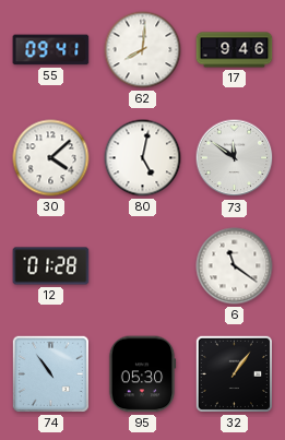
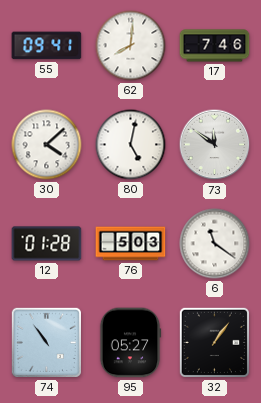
17: 9:46 -> 7:46 (215, 46)
76: none -> 5:03 (131, 244)
95: 05:30 -> 05:27 (130, 343)
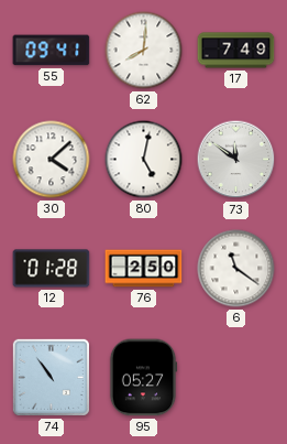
17: 7:46 -> 7:49 (236, 51)
76: 5:03 -> 2:50 (144, 269)
32: 1:06 -> none (214, 342)
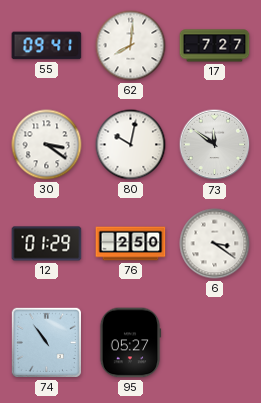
17: 7:49 -> 7:27 (215, 46)
30: 4:08 -> 3:21 (47, 145)
80: 5:02 -> 10:02 (131, 145)
12: 01:28 -> 01:29 (47, 244)
6: 11:21 -> 3:21 (215, 244)
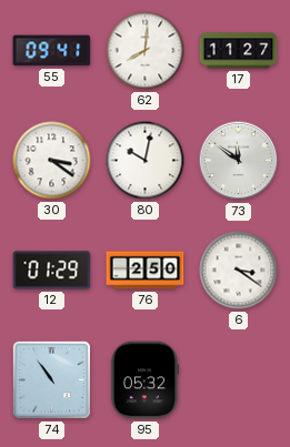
17: 7:27 -> 11:27 (239, 51)
95: 05:27 -> 05:32 (144, 380)
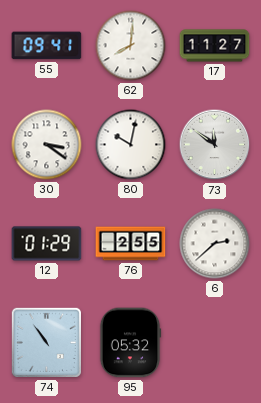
76: 2:50 -> 2:55 (131, 244)
6: 3:21 -> 2:38 (215, 244)
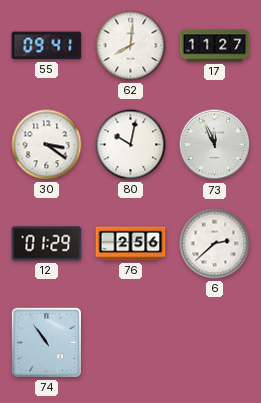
73: 11:51 -> 11:56 (215, 145)
76: 2:55 -> 2:56 (131, 244)
95: 05:32 -> none (130, 343)
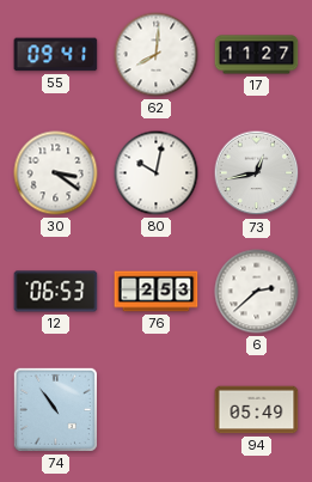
73: 11:56 -> 12:43 (257, 173)
12: 01:29 -> 06:53 (56, 292)
76: 2:56 -> 2:53 (157, 292)
94: none -> 05:49 (257, 410)
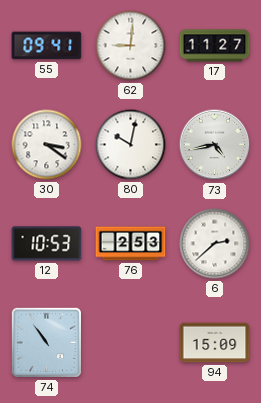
62: 8:01 -> 9:01 (131, 46)
73: 12:43 -> 4:43 (215, 145)
12: 06:53 -> 10:53 (47, 244)
94: 05:49 -> 15:09 (215, 343)
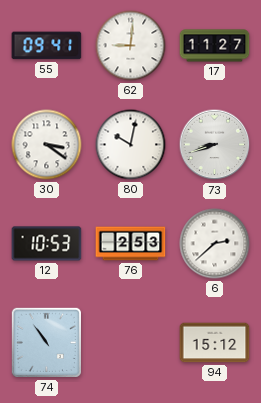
73: 4:43 -> 8:42 (215, 145)
94: 15:09 -> 15:12 (215, 343)
